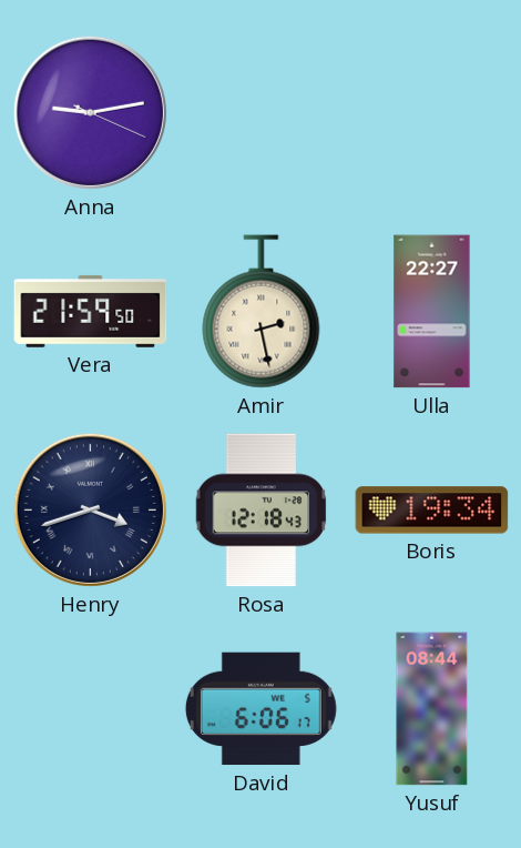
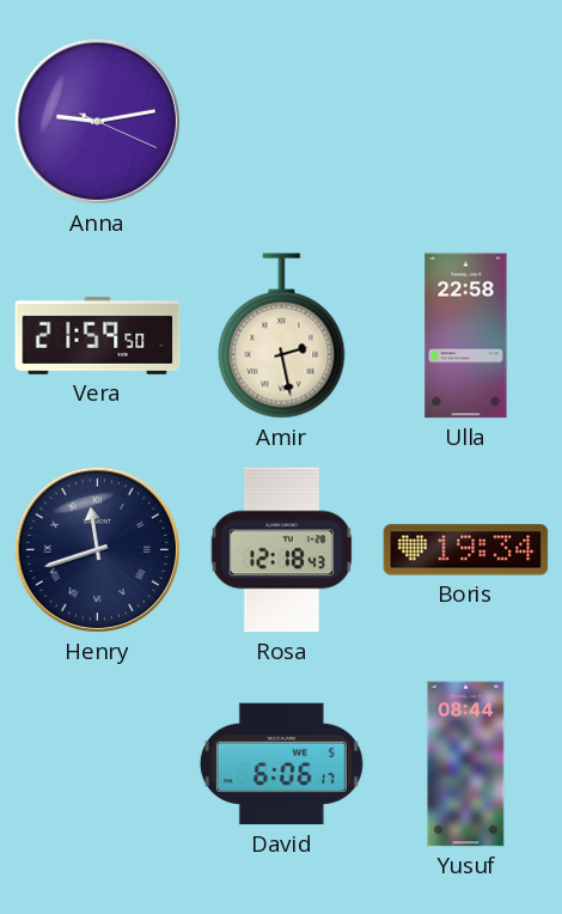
Ulla: 22:27 -> 22:58 (466, 336)
Henry: 3:42 -> 11:42 (97, 549)
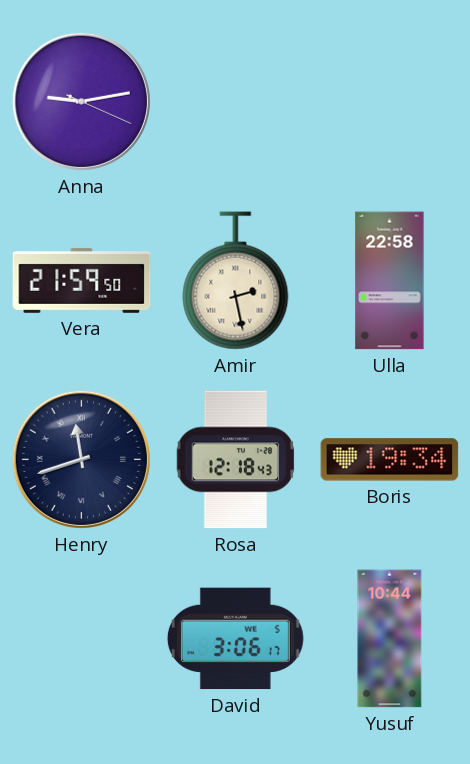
David: 6:06 -> 3:06 (235, 639)
Yusuf: 08:44 -> 10:44 (390, 639)
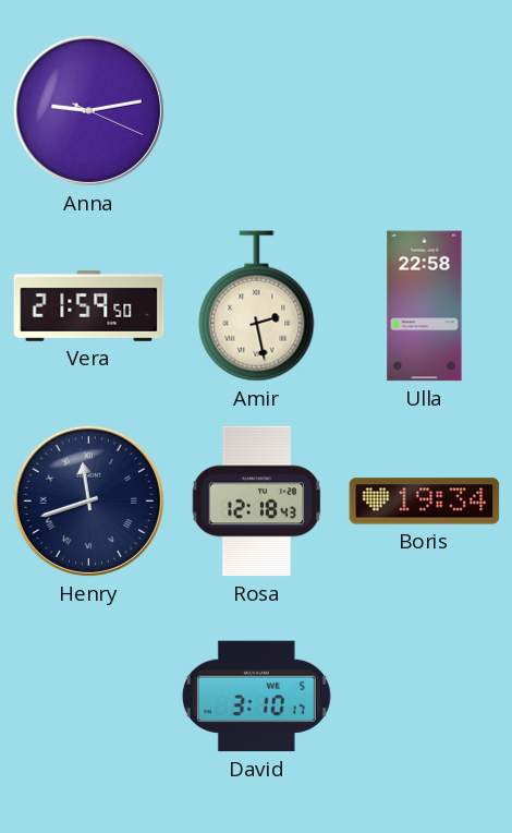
David: 3:06 -> 3:10 (256, 697)
Yusuf: 10:44 -> none (390, 639)
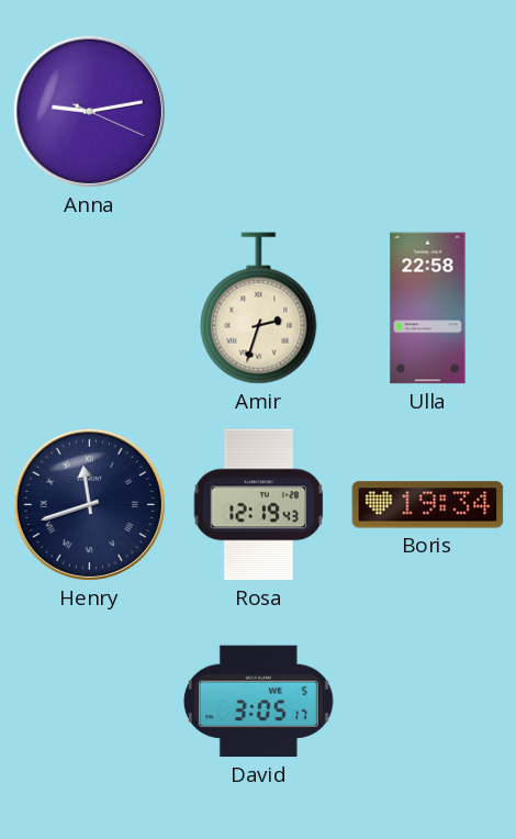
Vera: 21:59 -> none (89, 305)
Amir: 2:28 -> 2:33 (259, 309)
Rosa: 12:18 -> 12:19 (259, 505)
David: 3:10 -> 3:05 (258, 702)
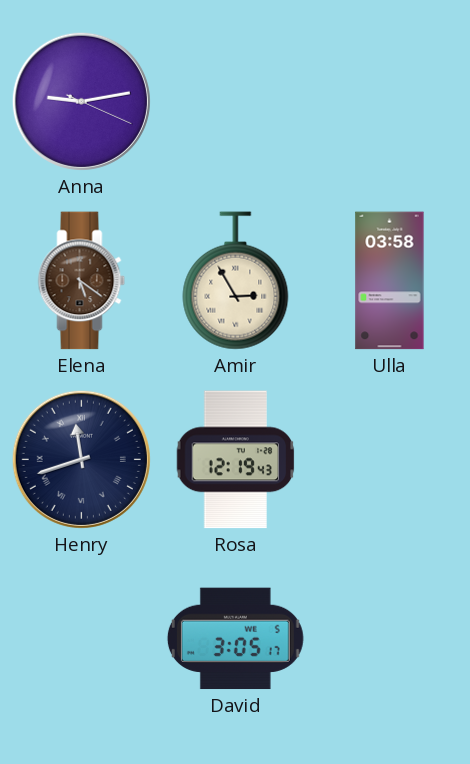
Elena: none -> 5:21 (82, 281)
Amir: 2:33 -> 2:55 (236, 281)
Ulla: 22:58 -> 03:58 (390, 281)
Boris: 19:34 -> none (428, 505)
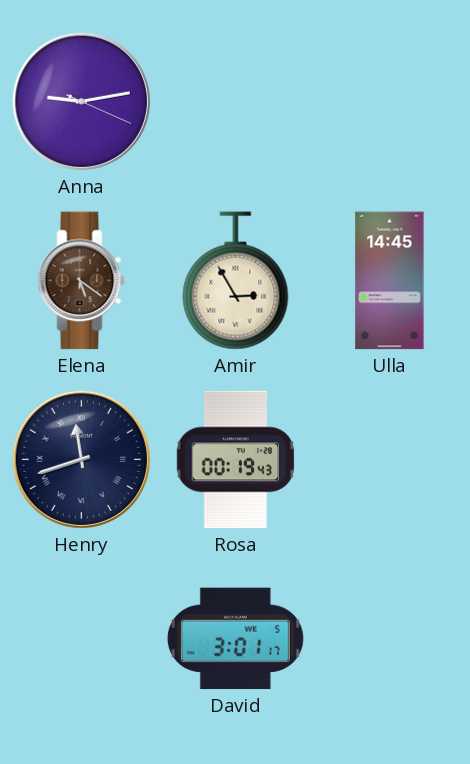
Ulla: 03:58 -> 14:45 (390, 281)
Rosa: 12:19 -> 00:19 (236, 460)
David: 3:05 -> 3:01 (235, 639)
